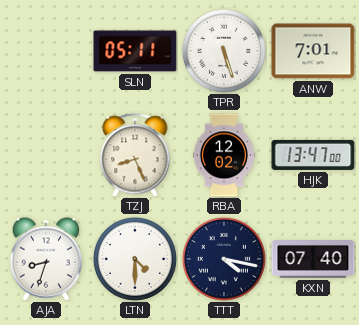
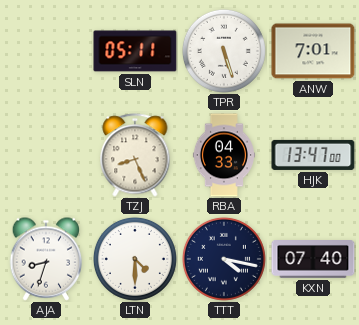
RBA: 12:02 -> 04:33 (224, 155)
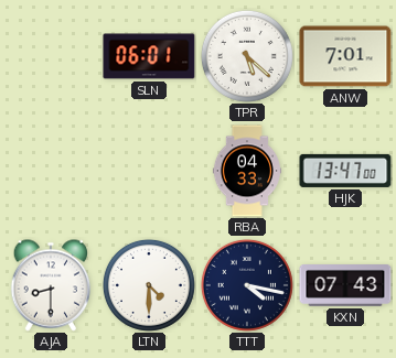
SLN: 05:11 -> 06:01 (149, 56)
TPR: 5:27 -> 5:22 (247, 56)
TZJ: 8:26 -> none (135, 155)
AJA: 8:33 -> 8:30 (51, 285)
KXN: 07:40 -> 07:43 (345, 286)
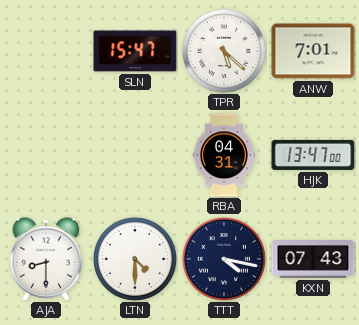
SLN: 06:01 -> 15:47 (135, 51)
RBA: 04:33 -> 04:31 (224, 155)
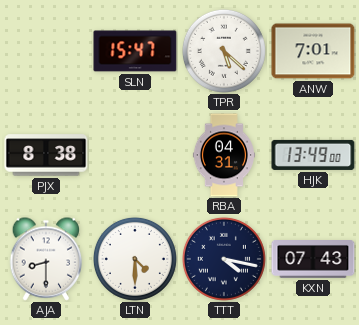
PJX: none -> 8:38 (46, 155)
HJK: 13:47 -> 13:49 (313, 155)
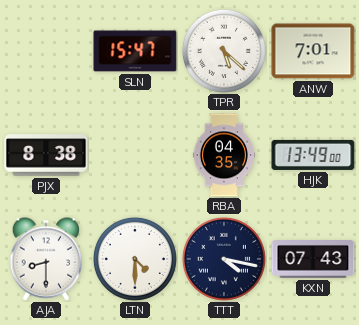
RBA: 04:31 -> 04:35 (224, 155)
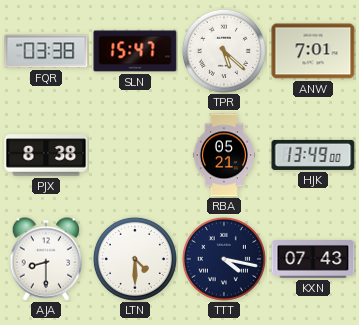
FQR: none -> 03:38 (46, 51)
RBA: 04:35 -> 05:21 (224, 155)
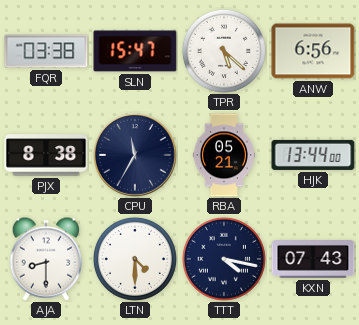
ANW: 7:01 -> 6:56 (313, 51)
CPU: none -> 11:35 (136, 156)
HJK: 13:49 -> 13:44 (313, 155)
